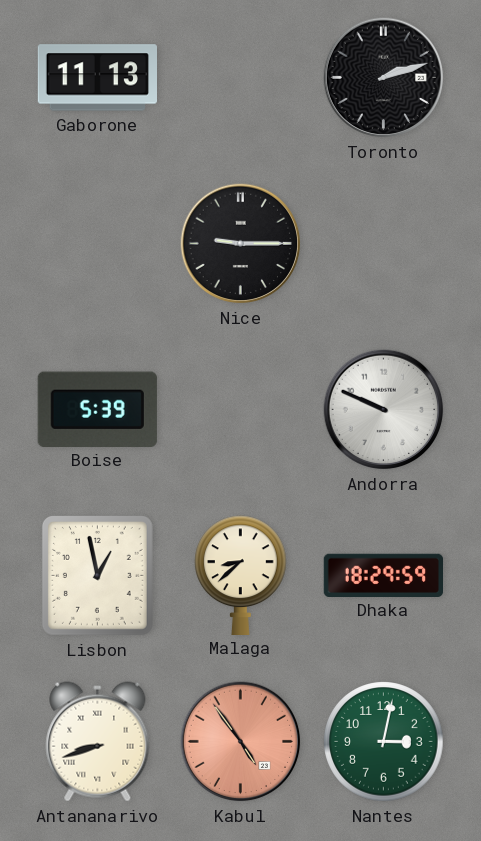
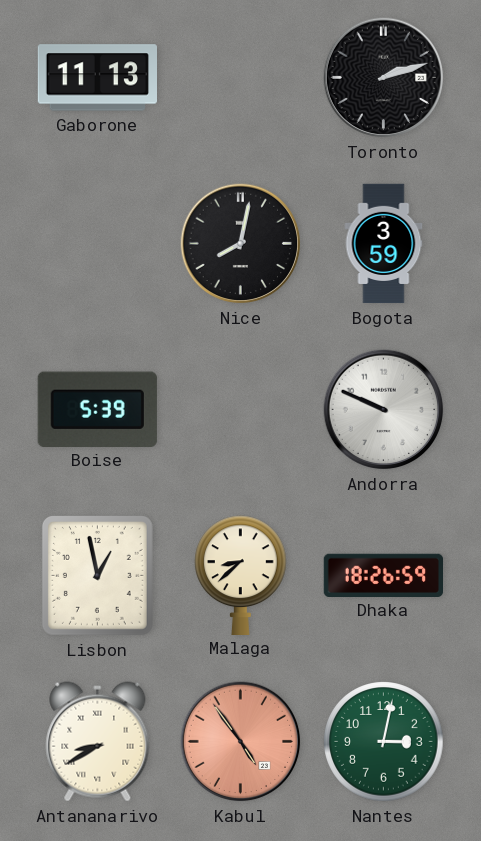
Nice: 9:15 -> 8:02 (241, 244)
Bogota: none -> 3:59 (384, 244)
Dhaka: 18:29 -> 18:26 (383, 575)
Antananarivo: 8:42 -> 8:40 (98, 742)
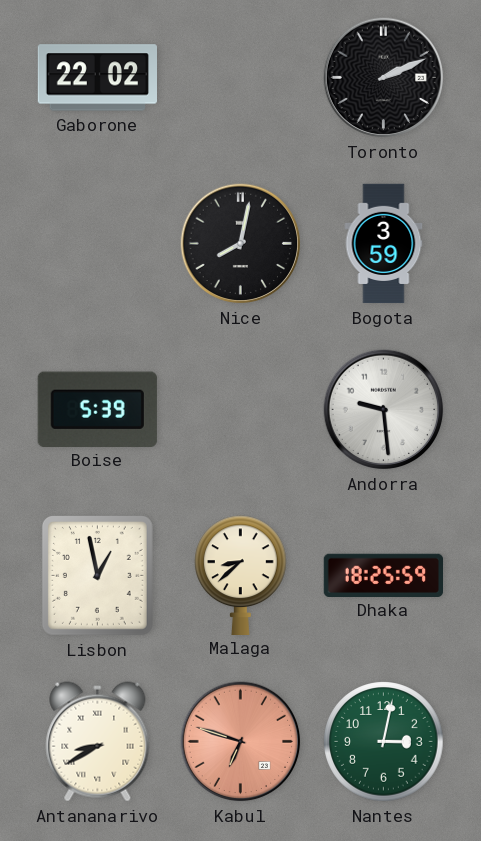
Gaborone: 11:13 -> 22:02 (97, 78)
Toronto: 2:12 -> 2:11 (384, 78)
Andorra: 9:49 -> 9:29 (384, 410)
Dhaka: 18:26 -> 18:25 (383, 575)
Kabul: 4:54 -> 6:48 (241, 742)
